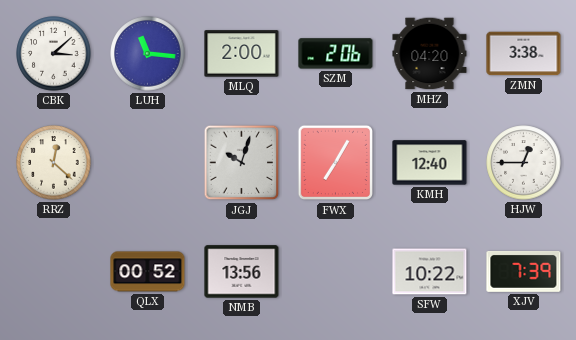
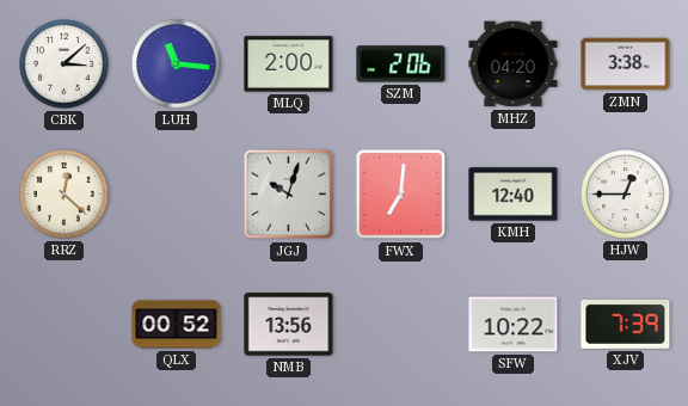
FWX: 7:05 -> 7:01 (401, 195)
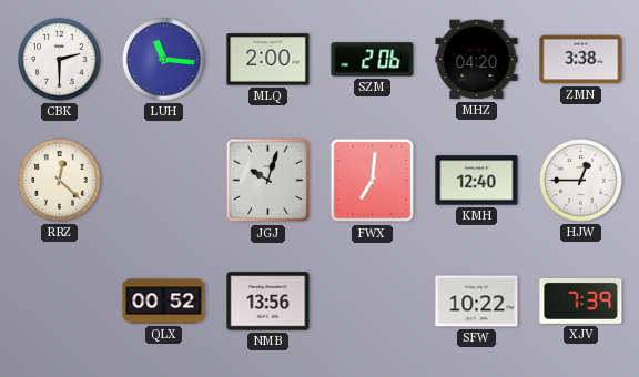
CBK: 3:08 -> 2:30 (60, 60)
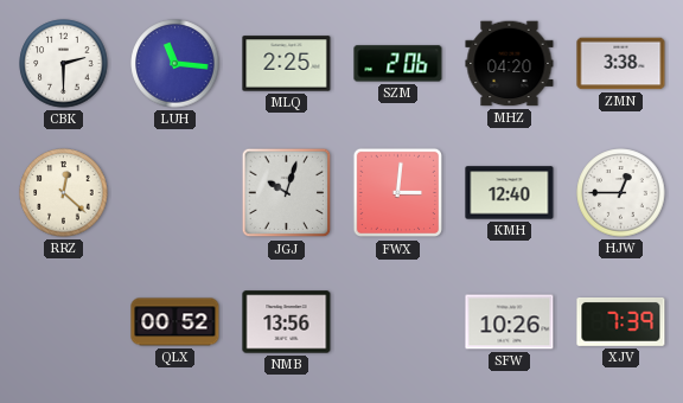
MLQ: 2:00 -> 2:25 (287, 64)
FWX: 7:01 -> 3:01 (398, 193)
SFW: 10:22 -> 10:26 (510, 322)
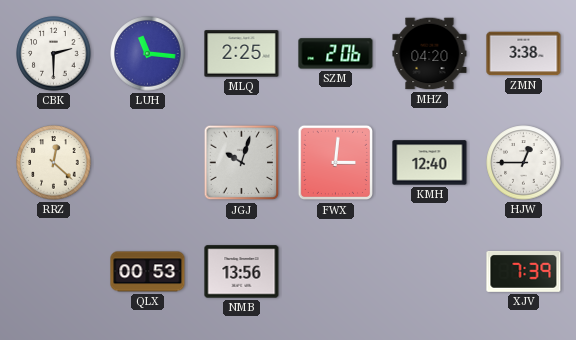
QLX: 00:52 -> 00:53 (148, 272)
SFW: 10:26 -> none (510, 322)
